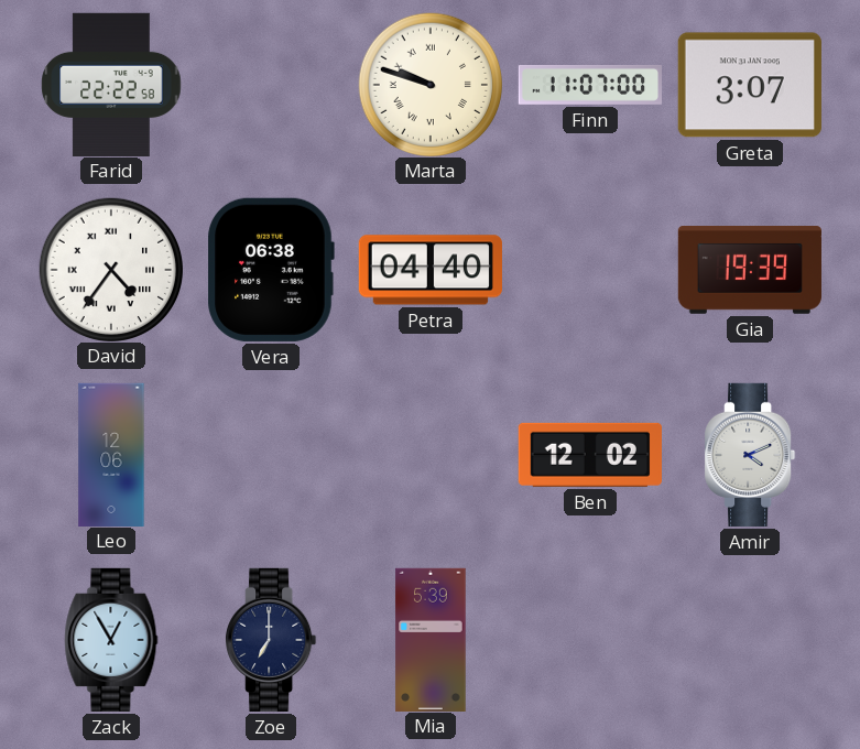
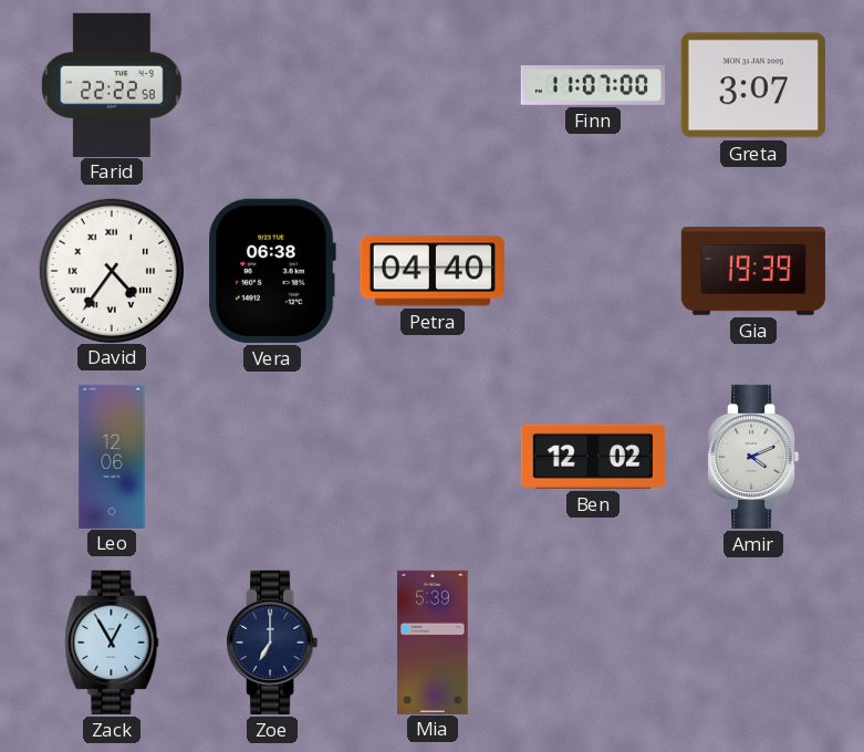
Marta: 9:48 -> none (429, 84)
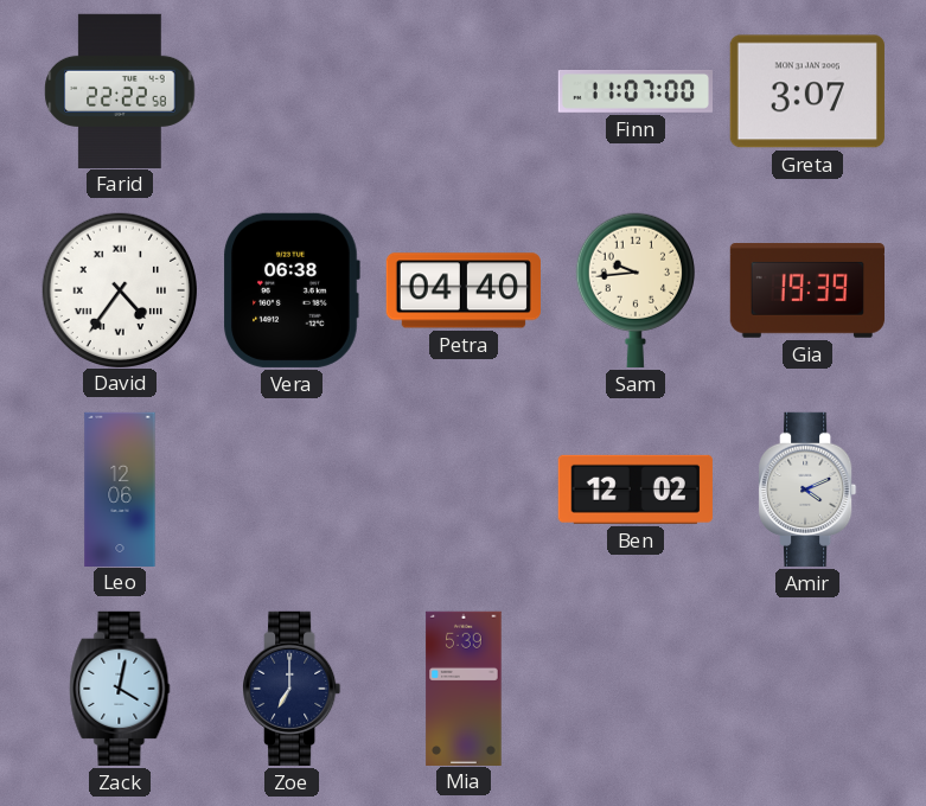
Sam: none -> 9:44 (636, 290)
Zack: 12:55 -> 4:02 (120, 689)
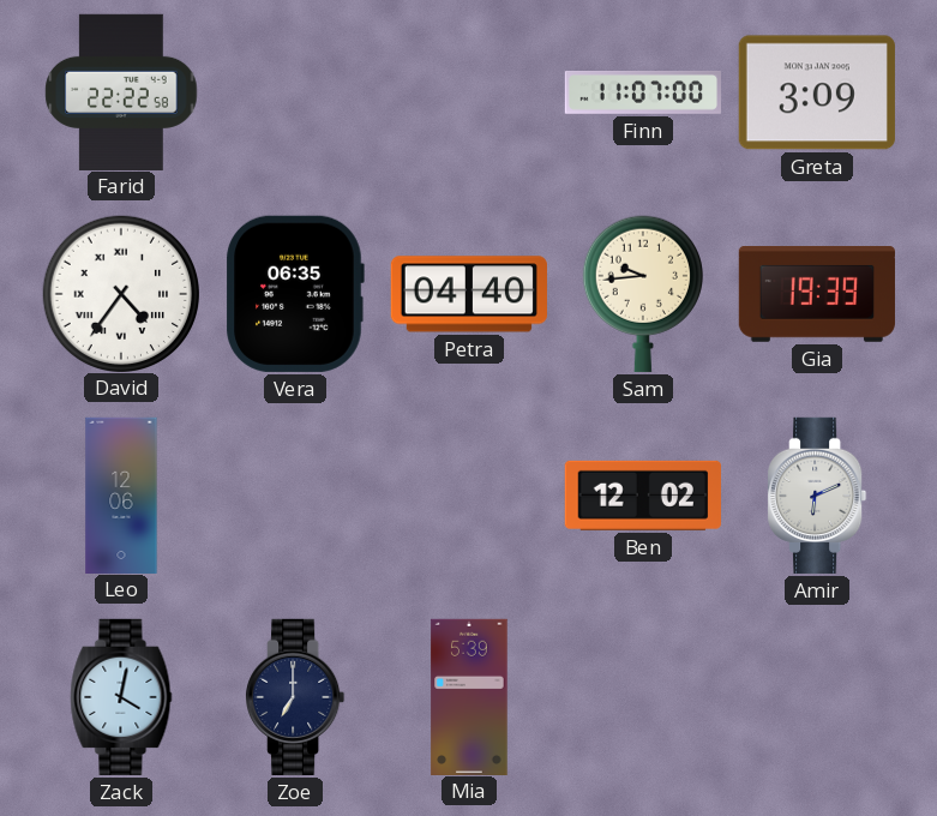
Greta: 3:07 -> 3:09 (817, 92)
Vera: 06:38 -> 06:35 (295, 294)
Amir: 4:11 -> 6:11 (817, 496)
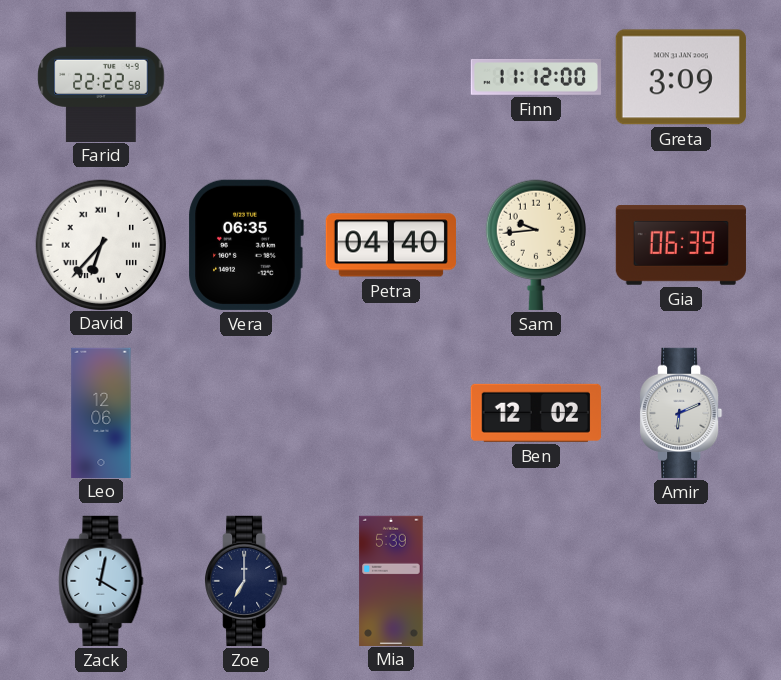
Finn: 11:07 -> 11:12 (535, 78)
David: 4:36 -> 6:37 (100, 244)
Gia: 19:39 -> 06:39 (681, 246)
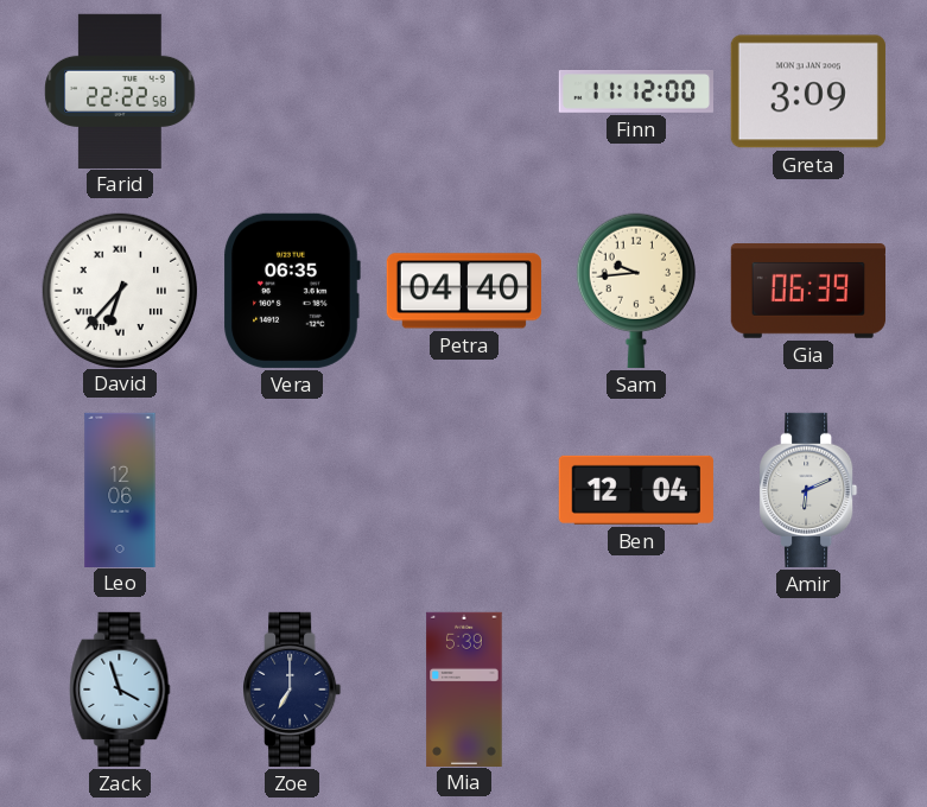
Ben: 12:02 -> 12:04 (636, 490)
Zack: 4:02 -> 3:57 (120, 690)
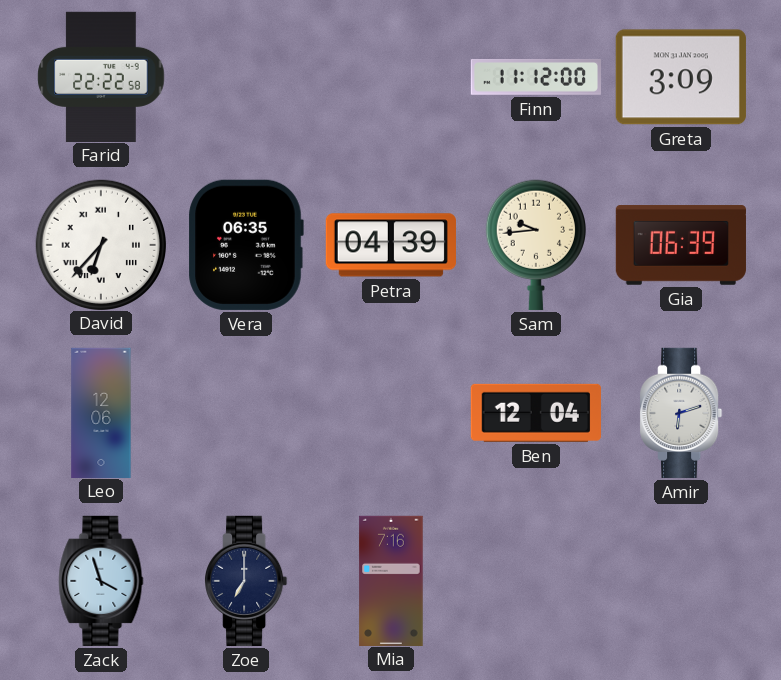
Petra: 04:40 -> 04:39 (391, 245)
Amir: 6:11 -> 6:12 (681, 413)
Mia: 5:39 -> 7:16 (391, 580)
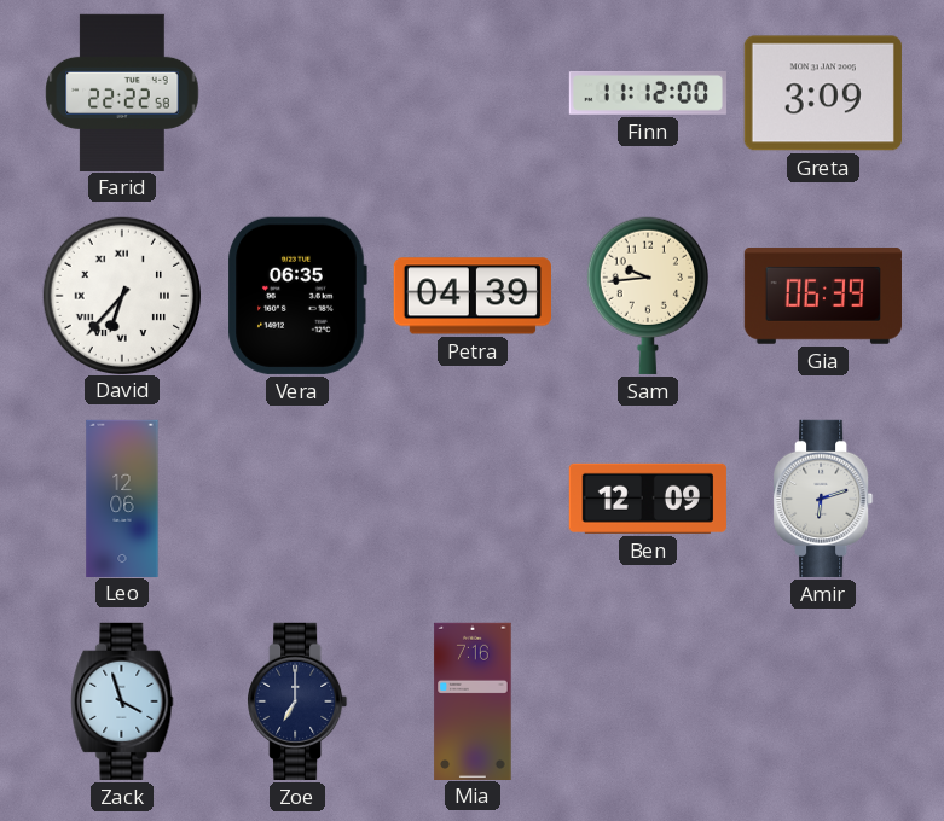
Ben: 12:04 -> 12:09 (648, 499)
